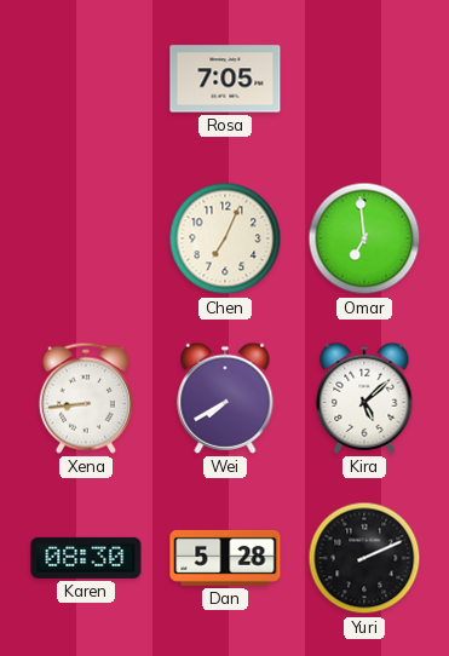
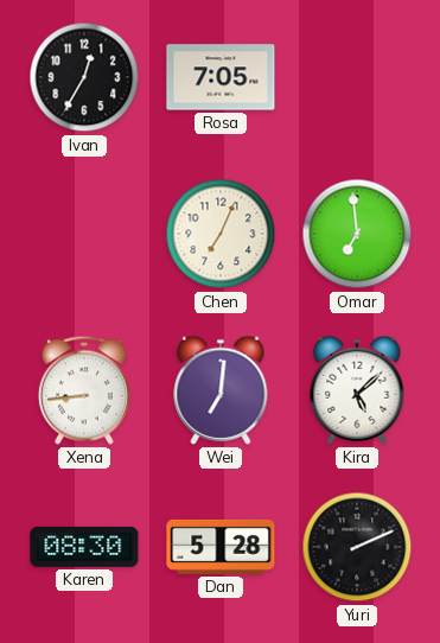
Ivan: none -> 12:35 (84, 77)
Wei: 7:40 -> 7:01 (221, 390)
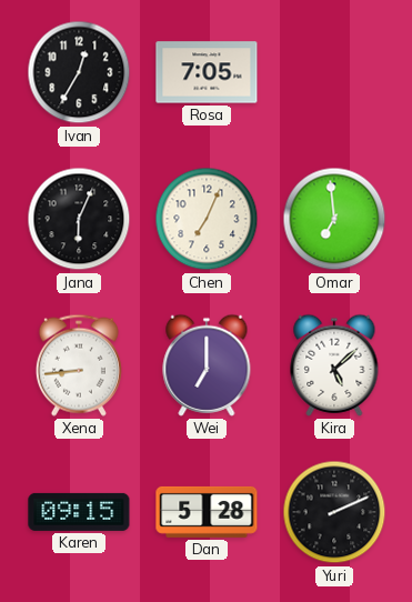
Jana: none -> 6:04 (79, 219)
Wei: 7:01 -> 7:00 (207, 365)
Karen: 08:30 -> 09:15 (79, 512)
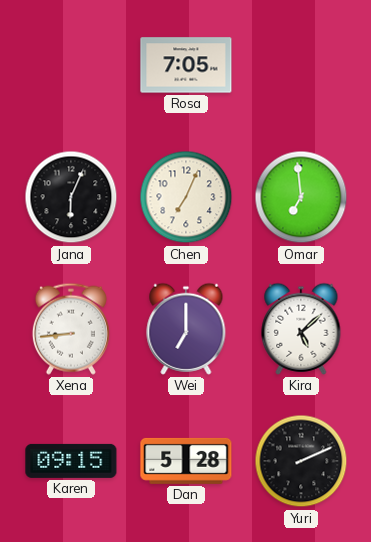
Ivan: 12:35 -> none (79, 72)
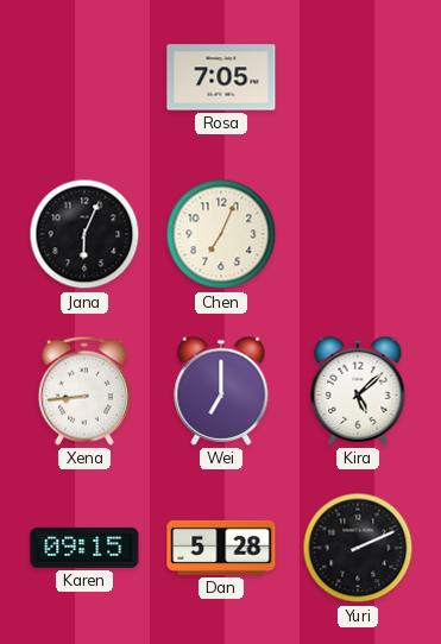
Omar: 6:59 -> none (301, 197)
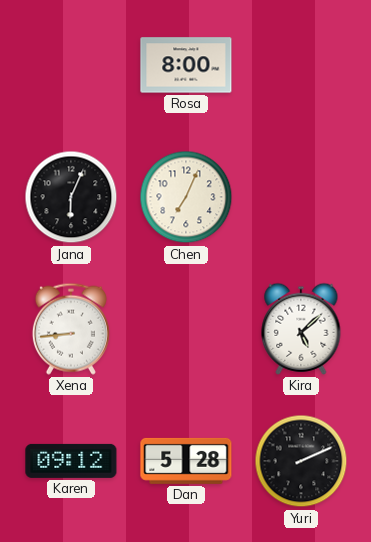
Rosa: 7:05 -> 8:00 (186, 65)
Wei: 7:00 -> none (221, 391)
Karen: 09:15 -> 09:12 (71, 461)
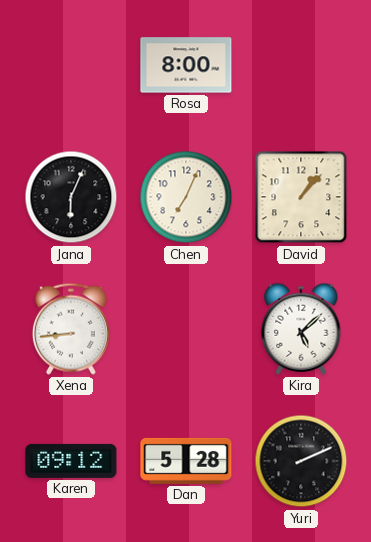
David: none -> 1:07 (301, 197)
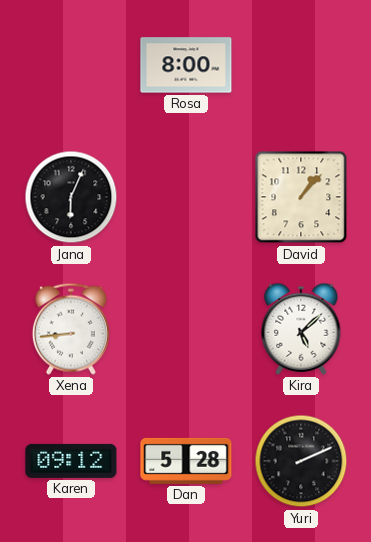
Chen: 7:04 -> none (186, 197)
